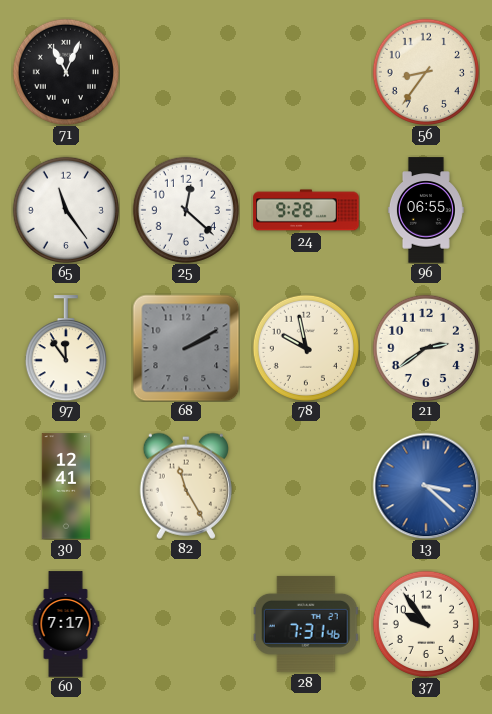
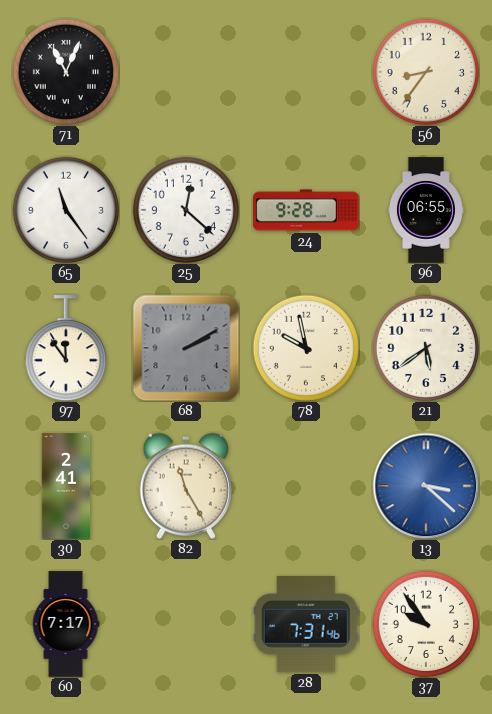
21: 2:39 -> 5:39 (425, 347)
30: 12:41 -> 2:41 (66, 486)
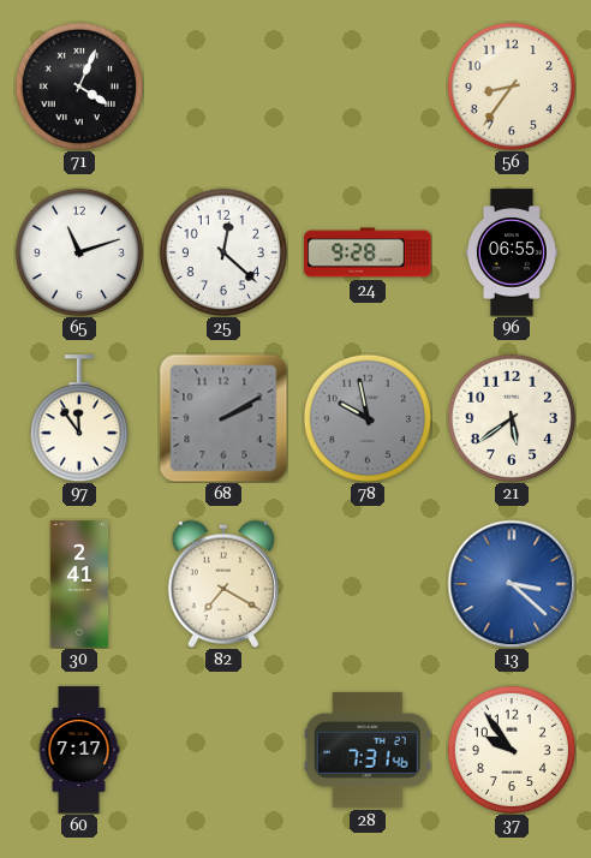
71: 11:04 -> 4:04 (78, 85)
65: 11:24 -> 11:12 (78, 251)
78 dial: cream -> grey (366, 417)
82: 11:25 -> 7:20 (223, 584)
